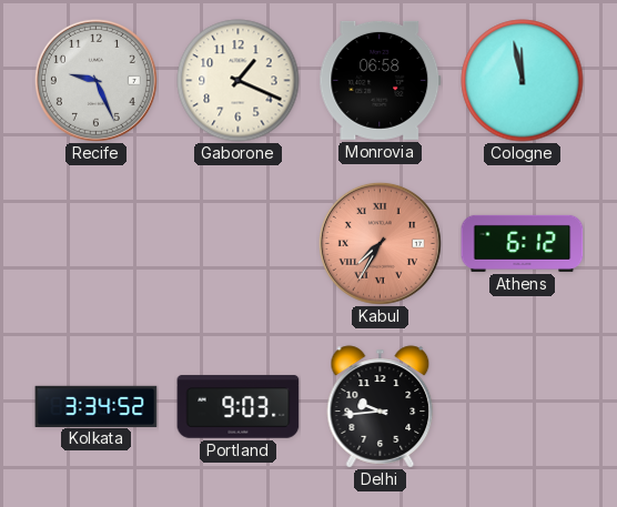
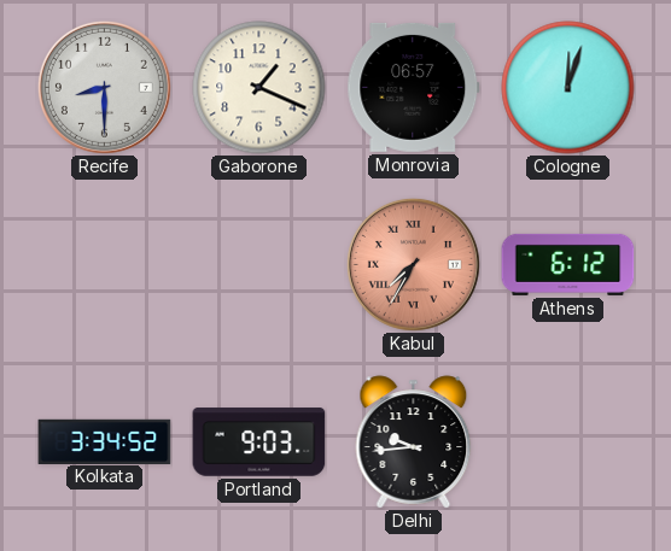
Recife: 9:26 -> 8:30 (104, 87)
Monrovia: 06:58 -> 06:57 (414, 87)
Cologne: 11:58 -> 12:03 (568, 88)
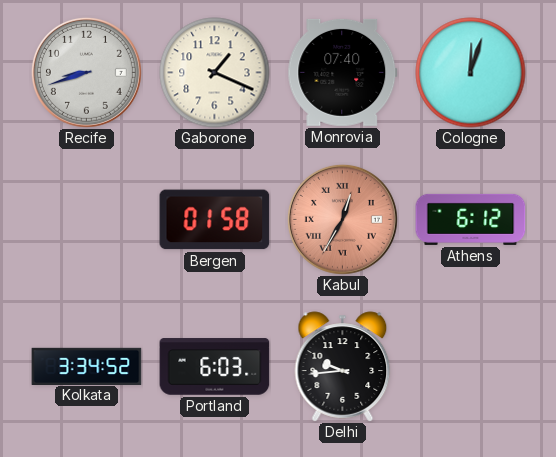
Recife: 8:30 -> 8:42 (86, 72)
Monrovia: 06:57 -> 07:40 (343, 72)
Bergen: none -> 01:58 (215, 220)
Kabul: 7:35 -> 12:35 (342, 219)
Portland: 9:03 -> 6:03 (215, 367)
